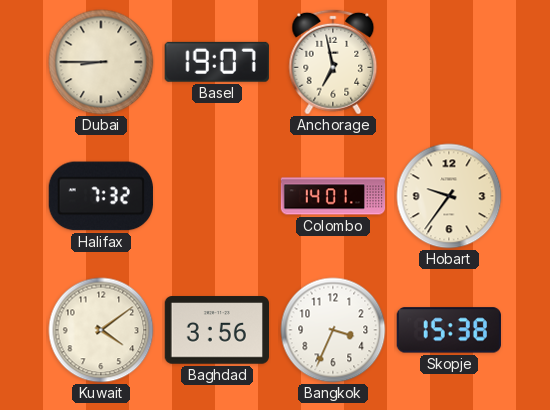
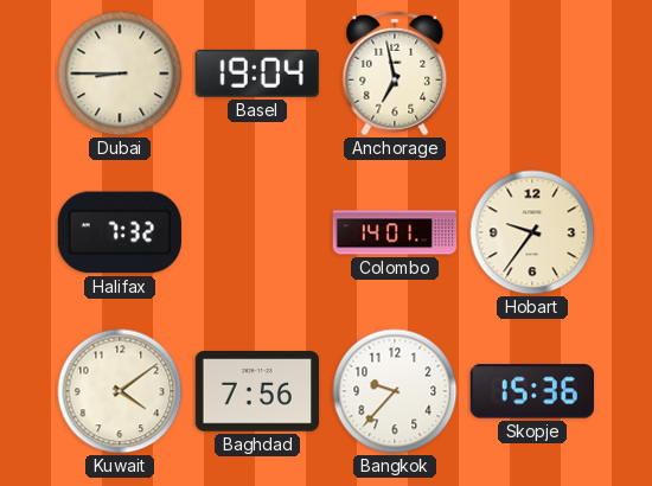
Basel: 19:07 -> 19:04 (257, 73)
Baghdad: 3:56 -> 7:56 (256, 391)
Bangkok: 3:34 -> 9:37 (395, 391)
Skopje: 15:38 -> 15:36 (532, 391)
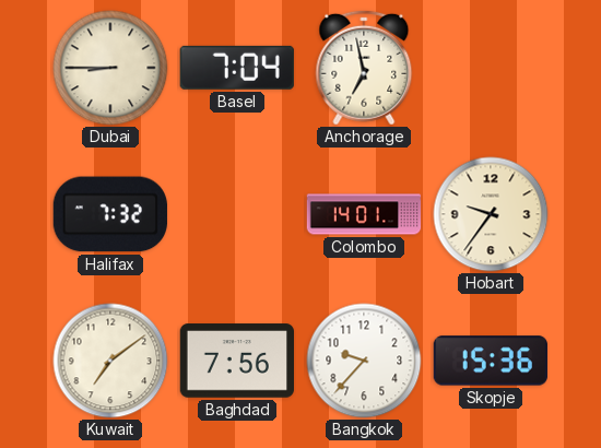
Basel: 19:04 -> 7:04 (237, 68)
Kuwait: 4:09 -> 7:09 (110, 361)
